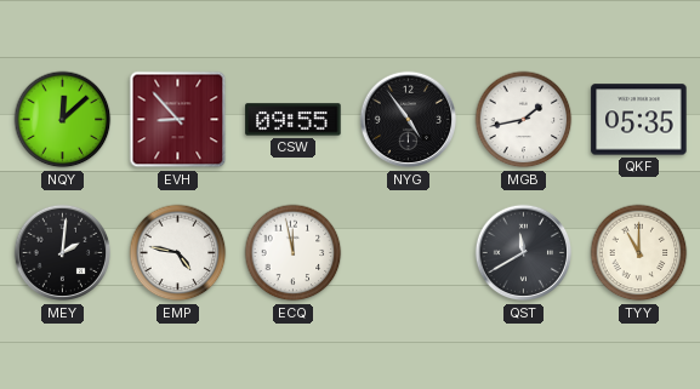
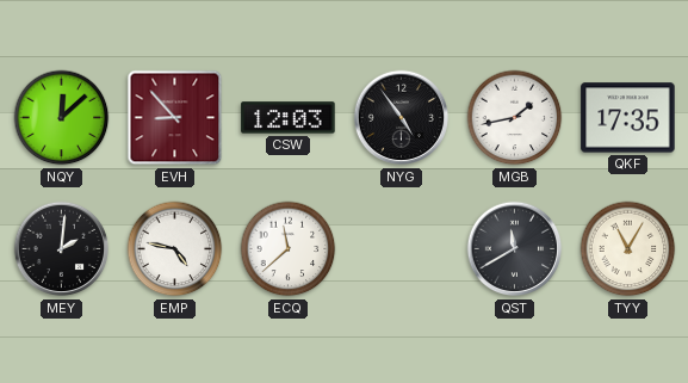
CSW: 09:55 -> 12:03 (289, 118)
QKF: 05:35 -> 17:35 (628, 118)
ECQ: 11:58 -> 11:38 (289, 249)
TYY: 11:00 -> 11:05 (628, 249)
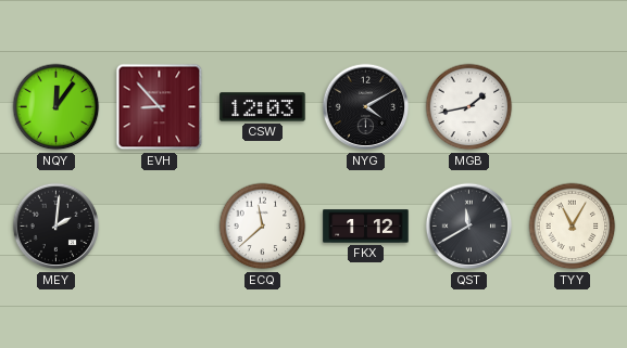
NQY: 12:08 -> 12:06 (57, 107)
NYG: 4:54 -> 4:10 (366, 107)
QKF: 17:35 -> none (628, 118)
EMP: 4:47 -> none (175, 249)
FKX: none -> 1:12 (366, 227)
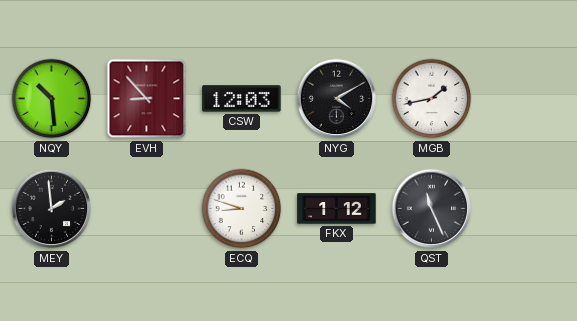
NQY: 12:06 -> 10:29 (52, 99)
MEY: 2:01 -> 1:59 (52, 209)
ECQ: 11:38 -> 8:48 (242, 209)
QST: 11:40 -> 11:26 (432, 209)
TYY: 11:05 -> none (573, 227)
